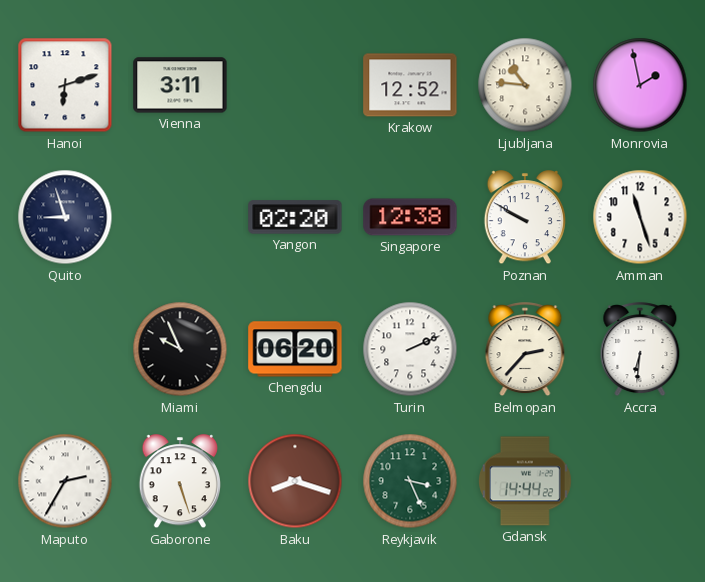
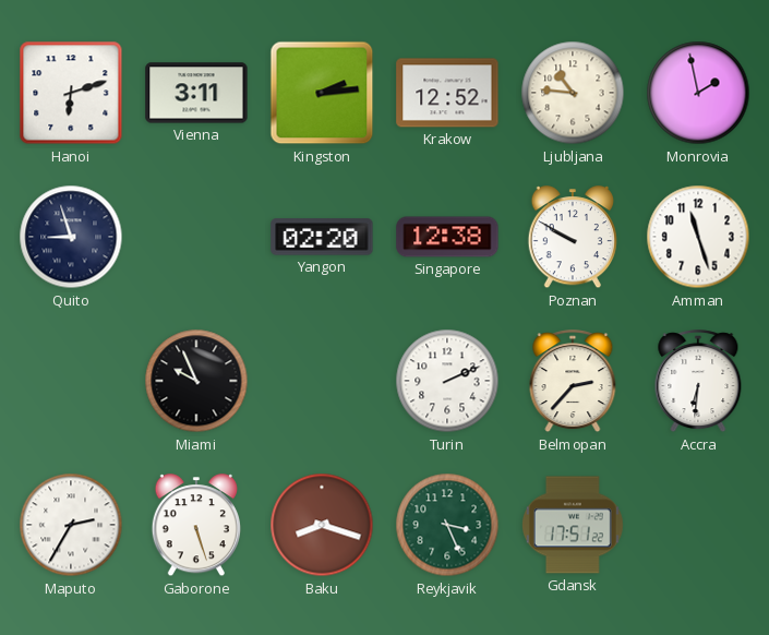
Kingston: none -> 2:14 (322, 93)
Chengdu: 06:20 -> none (295, 349)
Gdansk: 14:44 -> 17:51 (573, 525)
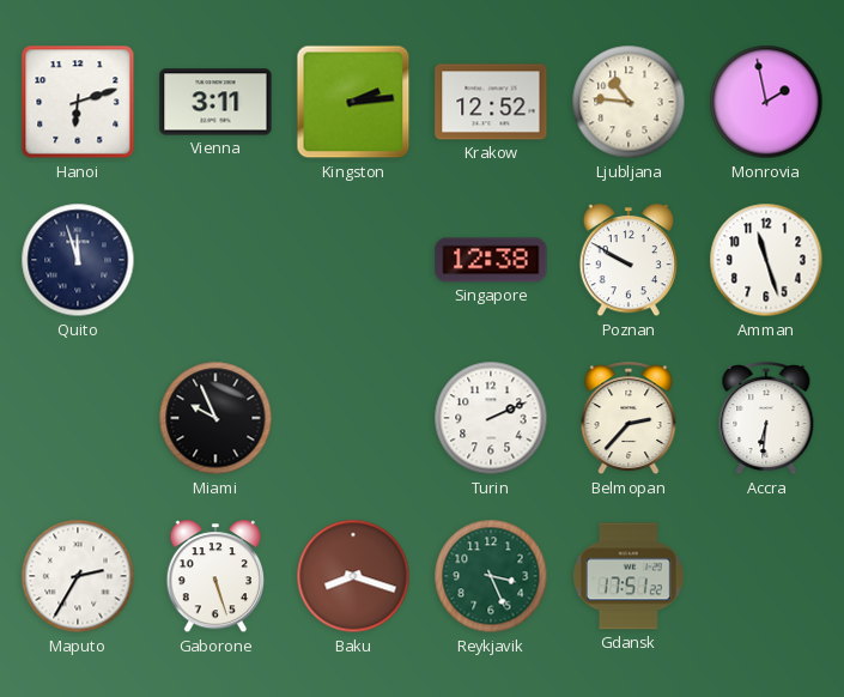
Quito: 8:57 -> 11:57 (78, 260)
Yangon: 02:20 -> none (322, 237)
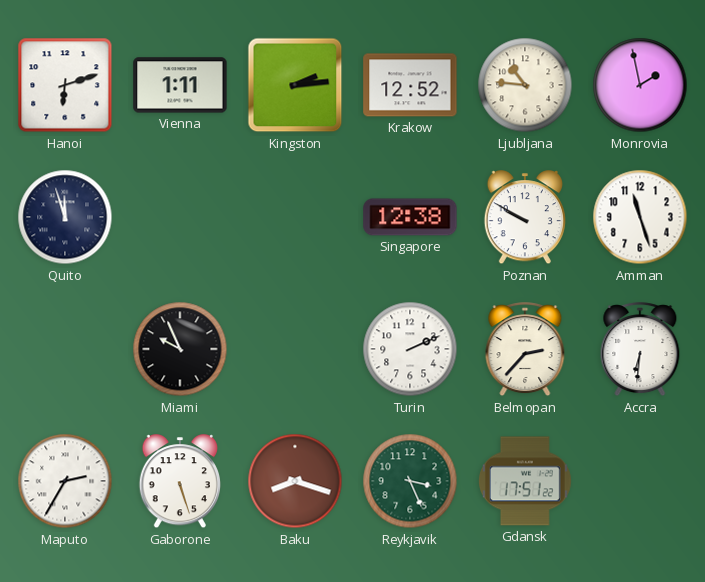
Vienna: 3:11 -> 1:11 (180, 85)
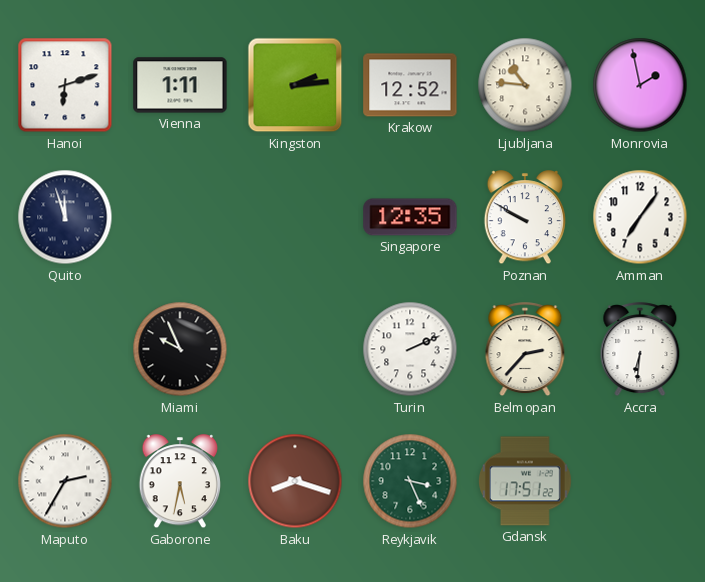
Singapore: 12:38 -> 12:35 (410, 217)
Amman: 11:27 -> 7:06 (640, 217)
Gaborone: 5:27 -> 5:32 (179, 482)
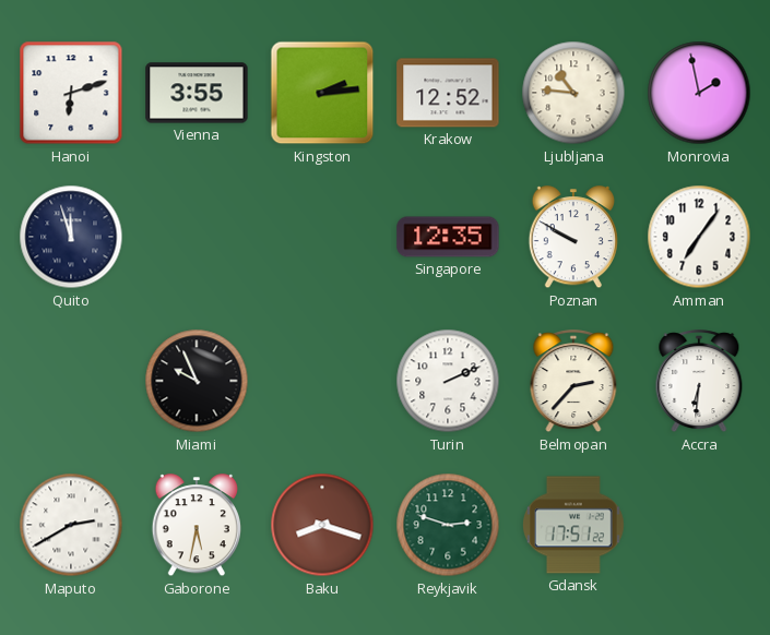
Vienna: 1:11 -> 3:55 (197, 93)
Maputo: 2:35 -> 2:40 (71, 525)
Reykjavik: 3:26 -> 2:48 (448, 525)
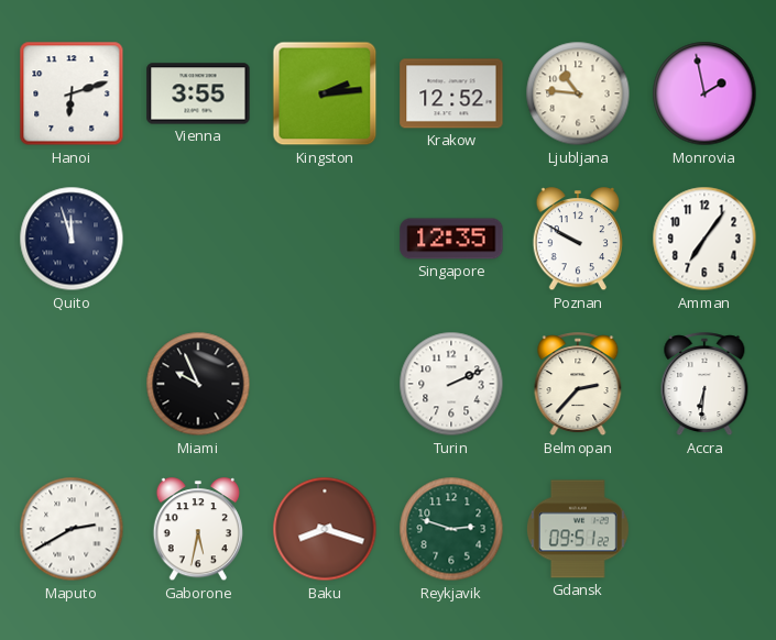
Gdansk: 17:51 -> 09:51 (578, 529)
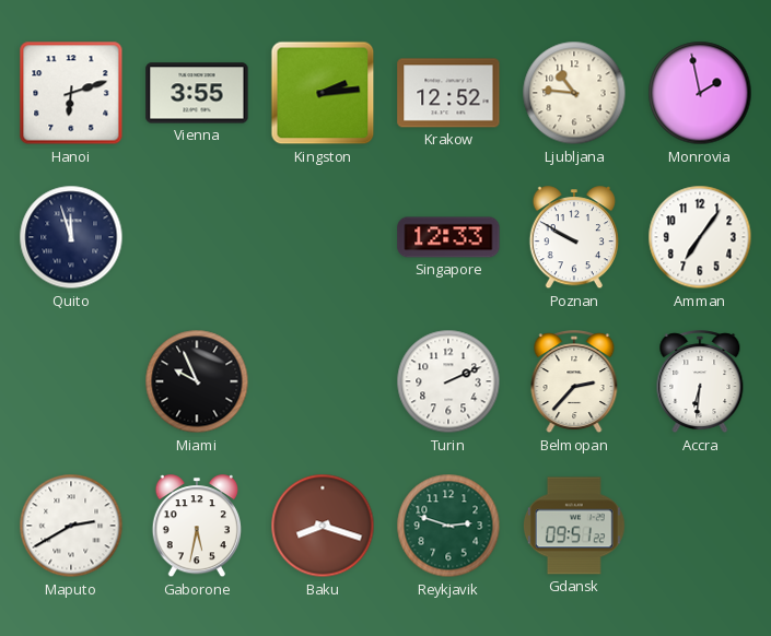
Singapore: 12:35 -> 12:33 (448, 237)
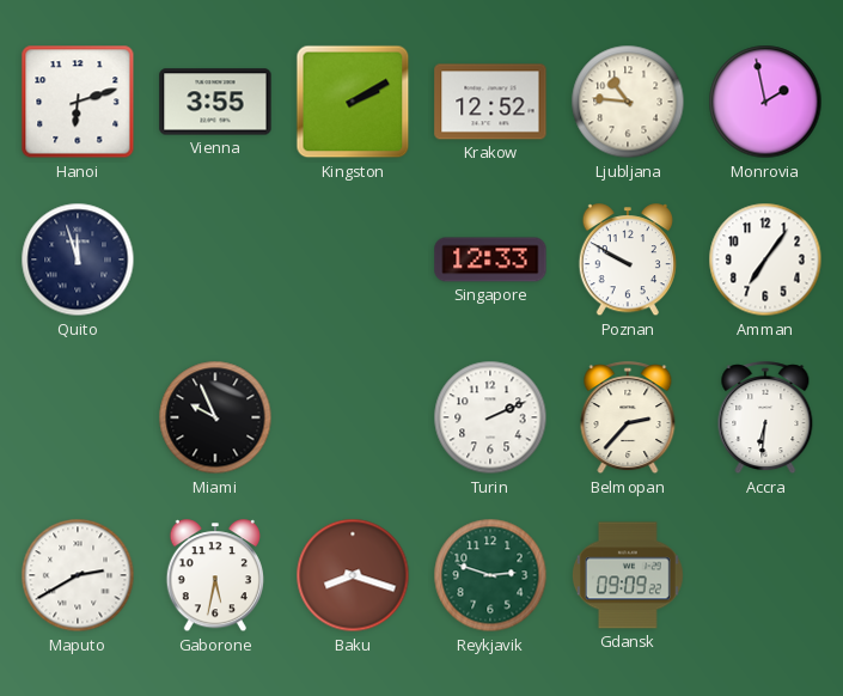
Kingston: 2:14 -> 2:10 (353, 102)
Gdansk: 09:51 -> 09:09 (628, 575)
